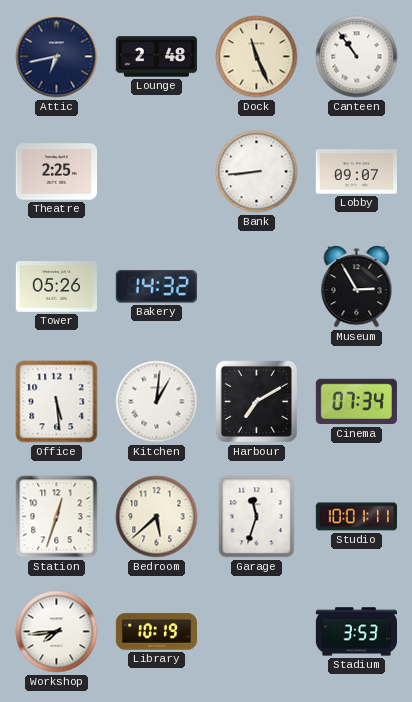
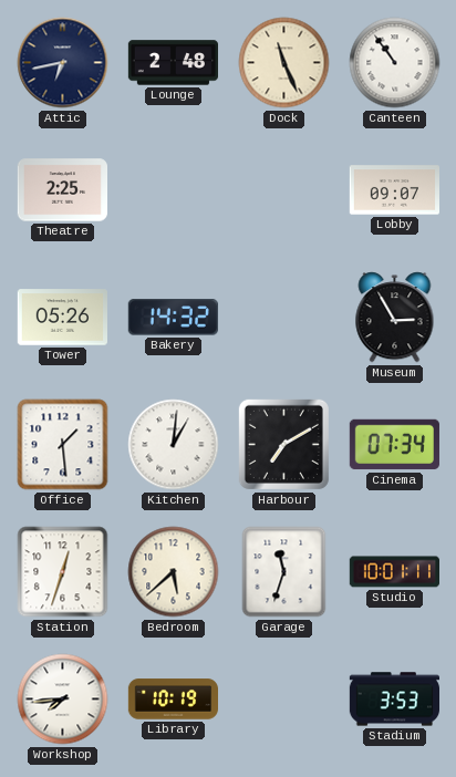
Bank: 8:44 -> none (257, 172)
Office: 5:29 -> 1:29 (63, 445)
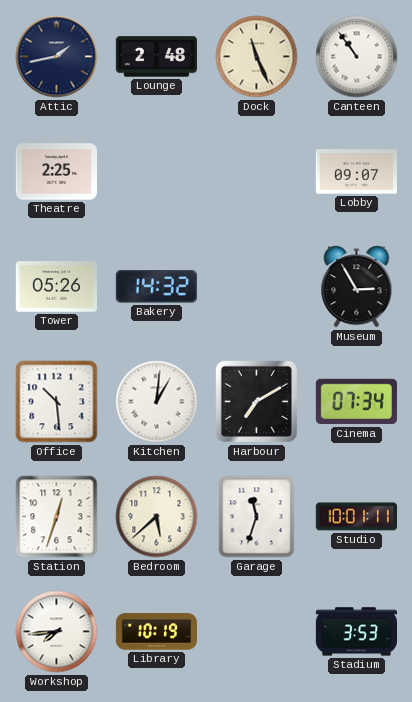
Attic: 6:43 -> 1:43 (57, 57)
Office: 1:29 -> 10:29 (57, 402)
